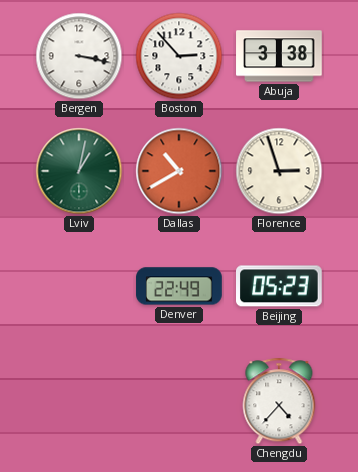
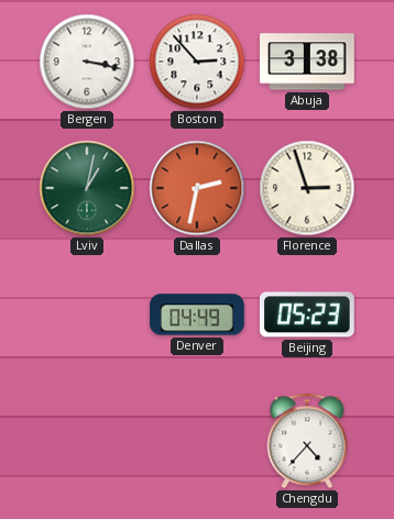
Dallas: 10:40 -> 2:32 (197, 188)
Denver: 22:49 -> 04:49 (197, 314)
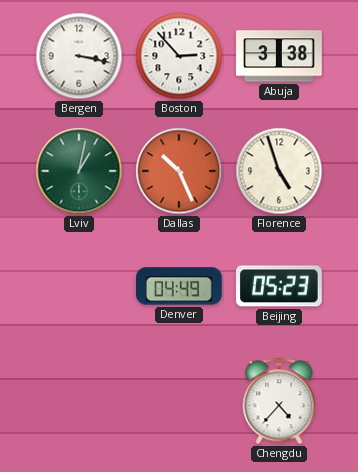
Dallas: 2:32 -> 10:26 (179, 171)
Florence: 2:57 -> 4:57 (279, 171)
